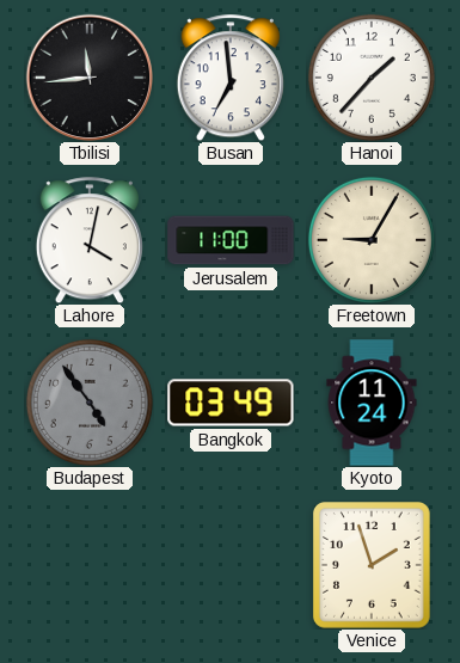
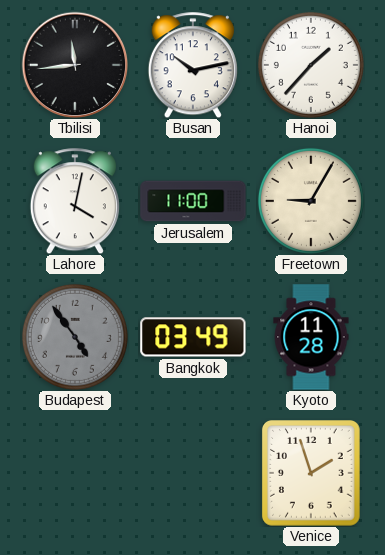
Busan: 6:59 -> 10:13 (193, 65)
Kyoto: 11:24 -> 11:28 (311, 337)
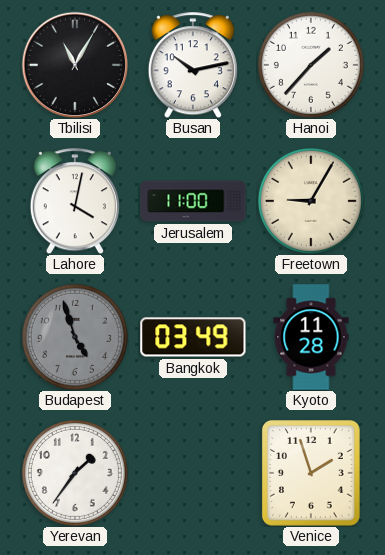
Tbilisi: 11:44 -> 11:05 (75, 65)
Budapest: 4:54 -> 4:57 (75, 337)
Yerevan: none -> 1:36 (75, 473)
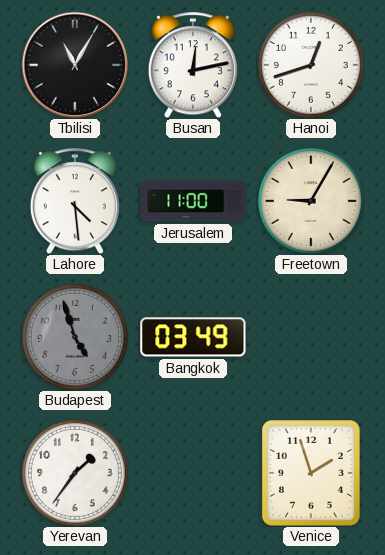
Busan: 10:13 -> 12:13 (193, 65)
Hanoi: 1:37 -> 12:42 (311, 65)
Lahore: 4:02 -> 4:29 (75, 201)
Kyoto: 11:28 -> none (311, 337)
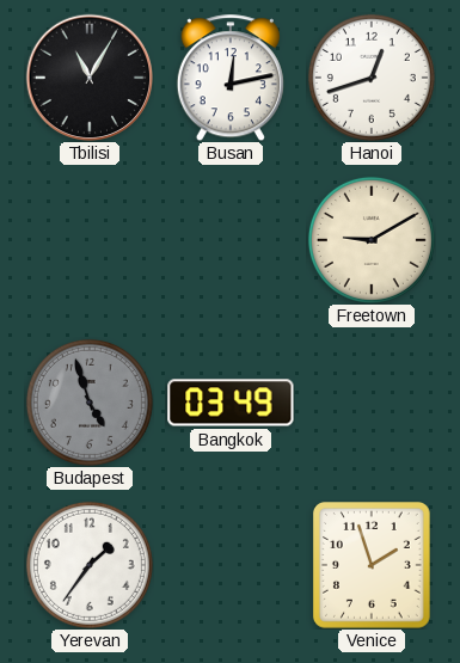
Lahore: 4:29 -> none (75, 201)
Jerusalem: 11:00 -> none (193, 201)
Freetown: 9:05 -> 9:10 (372, 240)
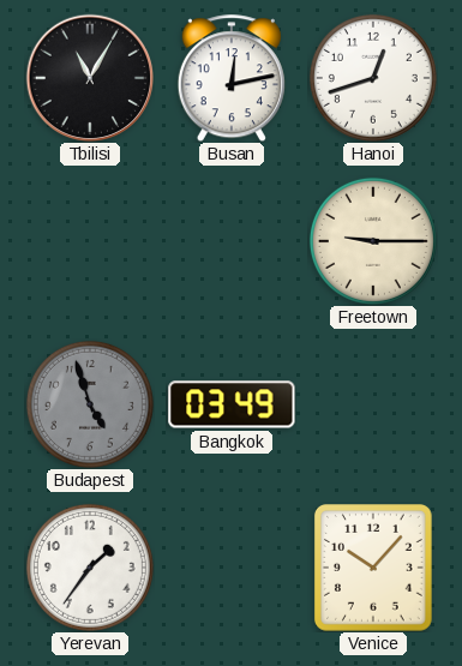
Freetown: 9:10 -> 9:15 (373, 241)
Venice: 1:57 -> 10:07 (374, 569)
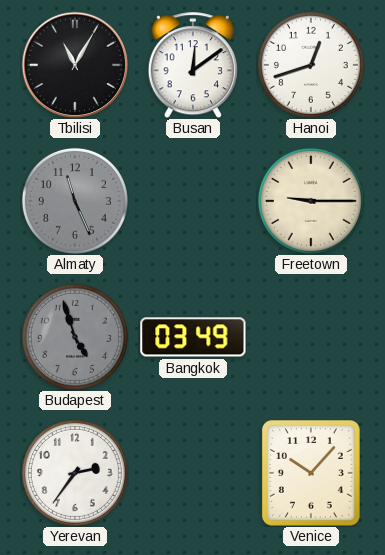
Busan: 12:13 -> 12:09 (193, 65)
Almaty: none -> 11:26 (75, 201)
Yerevan: 1:36 -> 2:36 (75, 473)
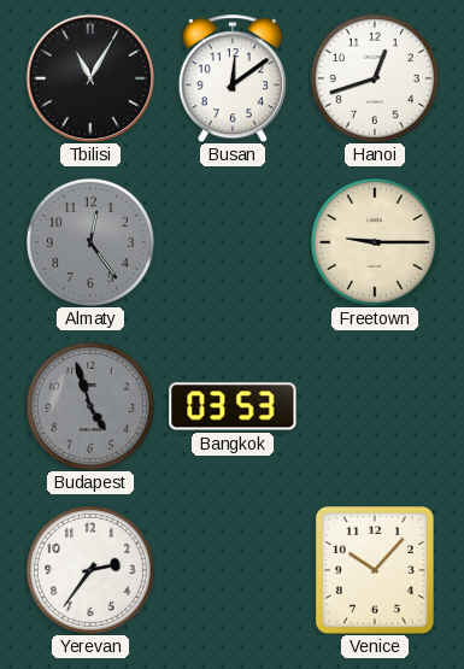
Almaty: 11:26 -> 12:24 (90, 242)
Bangkok: 03:49 -> 03:53 (233, 406)
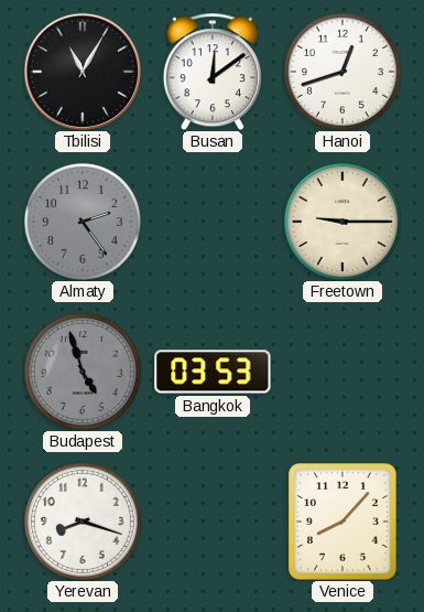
Almaty: 12:24 -> 2:24 (83, 222)
Yerevan: 2:36 -> 8:18 (83, 522)
Venice: 10:07 -> 8:07 (344, 523)
